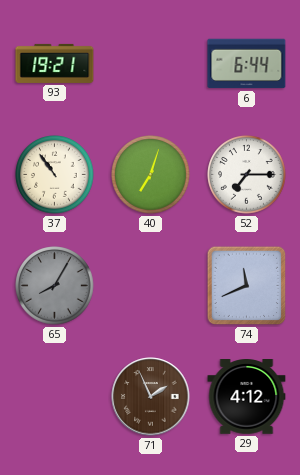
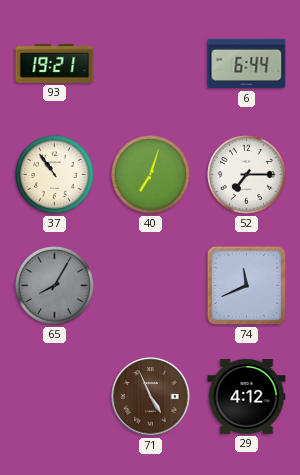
71: 1:56 -> 4:56 (151, 397)
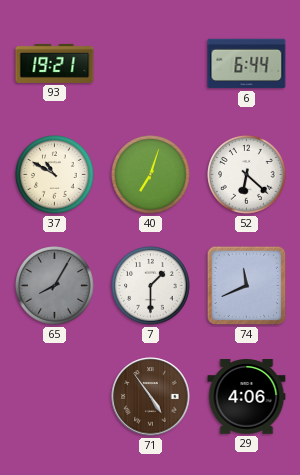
37: 10:54 -> 10:50 (55, 175)
52: 7:15 -> 6:22 (247, 175)
7: none -> 1:30 (151, 286)
71: 4:56 -> 4:54 (151, 397)
29: 4:12 -> 4:06 (247, 397)
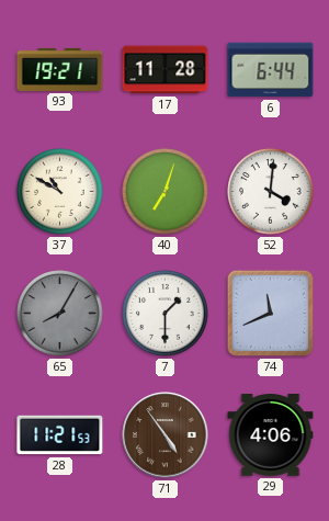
17: none -> 11:28 (166, 70)
52: 6:22 -> 4:01 (271, 192)
28: none -> 11:21 (60, 435)
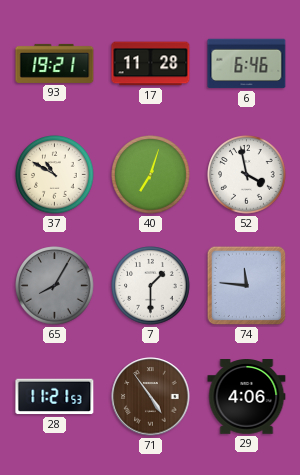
6: 6:44 -> 6:46 (247, 64)
52: 4:01 -> 3:58 (247, 175)
74: 11:41 -> 11:46 (247, 286)
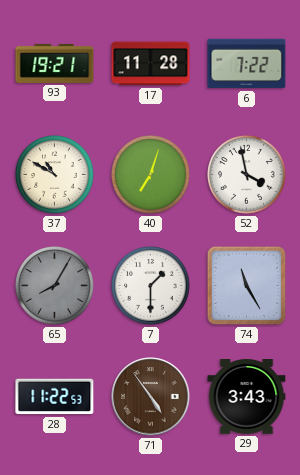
6: 6:46 -> 7:22 (247, 64)
74: 11:46 -> 11:25 (247, 286)
28: 11:21 -> 11:22 (55, 397)
29: 4:06 -> 3:43 (247, 397)
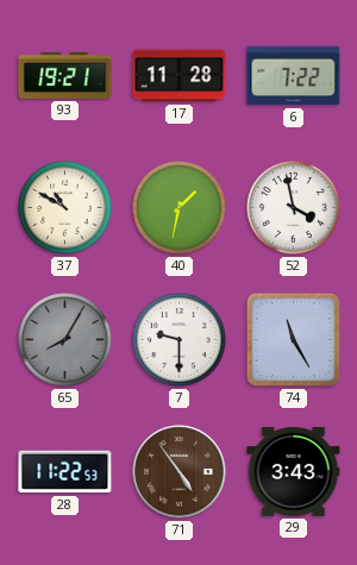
40: 7:03 -> 1:32 (180, 208)
7: 1:30 -> 9:30 (180, 340)
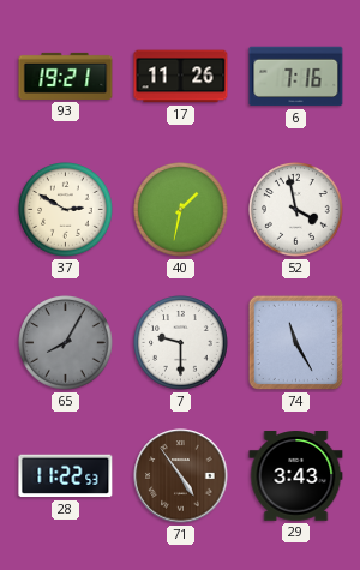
17: 11:28 -> 11:26 (181, 77)
6: 7:22 -> 7:16 (296, 77)
37: 10:50 -> 2:50 (66, 210)
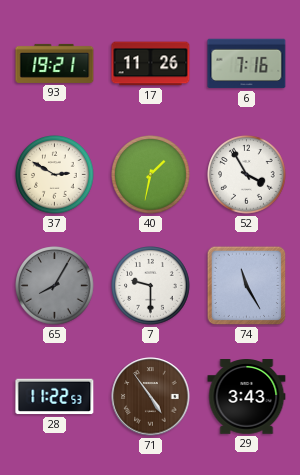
52: 3:58 -> 3:55 (247, 175)
